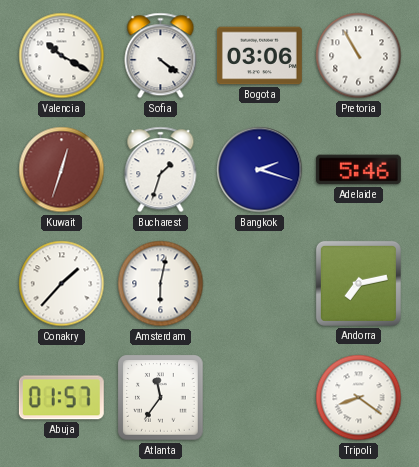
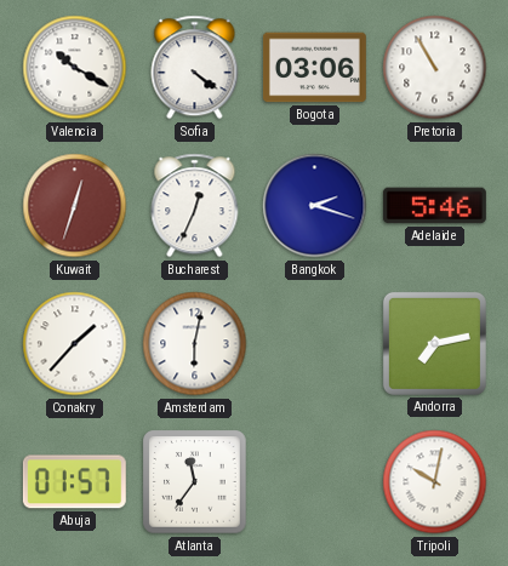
Bucharest: 1:33 -> 12:34 (195, 206)
Tripoli: 8:21 -> 10:02 (435, 482)
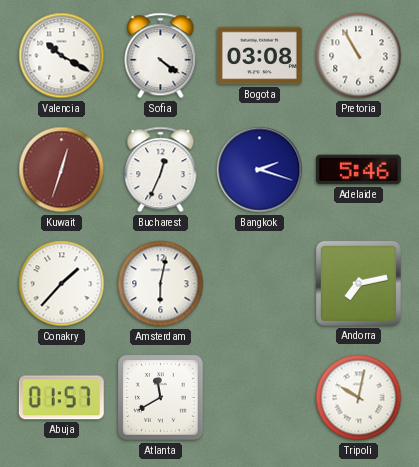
Bogota: 03:06 -> 03:08 (259, 56)
Atlanta: 11:36 -> 11:40 (161, 398)
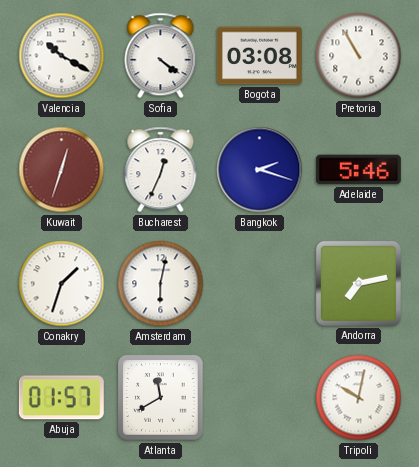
Conakry: 1:37 -> 1:33 (62, 284)
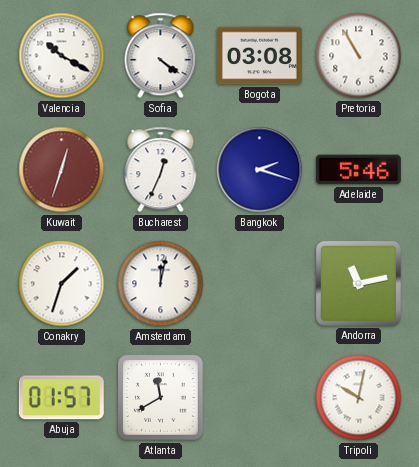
Amsterdam: 6:02 -> 12:02 (161, 284)
Andorra: 7:13 -> 11:13 (358, 283)
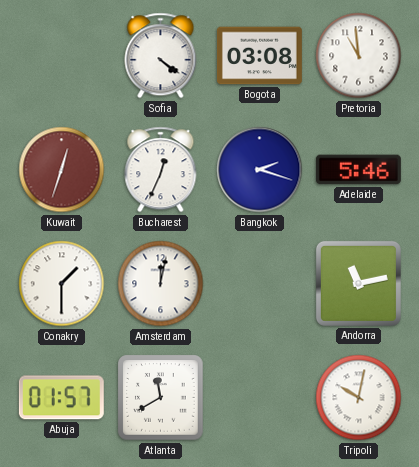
Valencia: 10:20 -> none (62, 56)
Pretoria: 10:55 -> 10:59 (359, 56)
Conakry: 1:33 -> 1:30 (62, 284)
